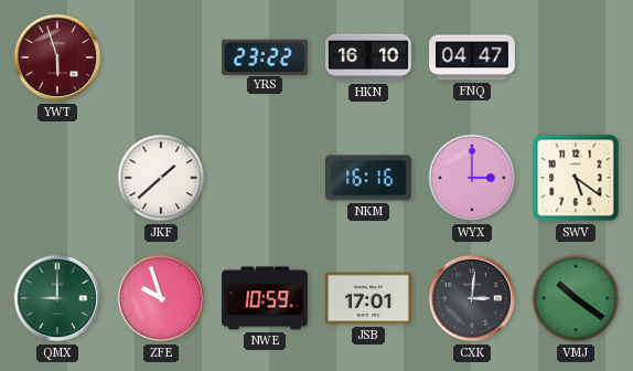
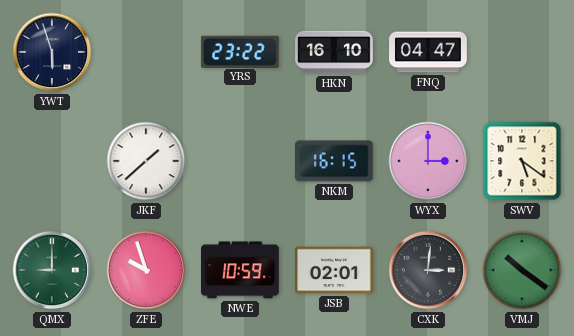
YWT dial: burgundy -> navy (52, 52)
NKM: 16:16 -> 16:15 (335, 161)
JSB: 17:01 -> 02:01 (335, 270)
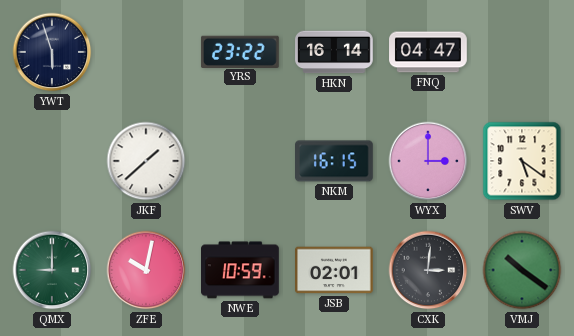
HKN: 16:10 -> 16:14 (334, 52)
ZFE: 9:57 -> 10:02 (146, 270)
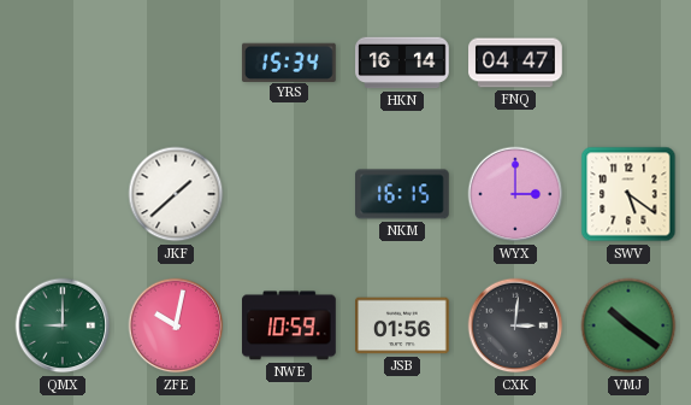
YWT: 5:57 -> none (52, 52)
YRS: 23:22 -> 15:34 (289, 61)
JSB: 02:01 -> 01:56 (403, 325)
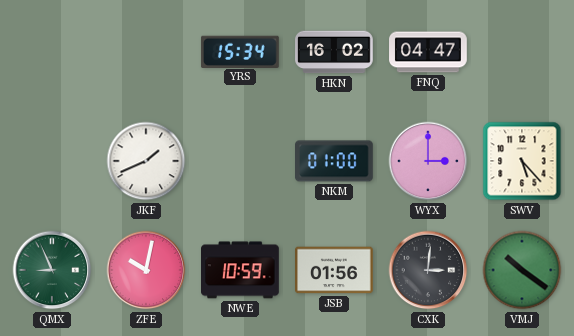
HKN: 16:14 -> 16:02 (334, 52)
JKF: 1:38 -> 1:41 (146, 161)
NKM: 16:15 -> 01:00 (335, 161)
SWV: 5:21 -> 5:23 (522, 161)
QMX: 9:00 -> 8:56 (52, 270)
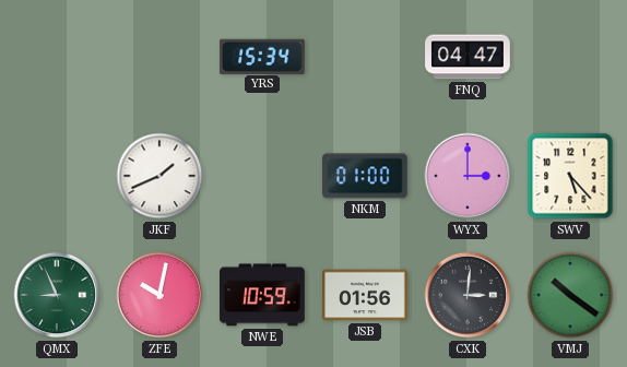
HKN: 16:02 -> none (334, 52)
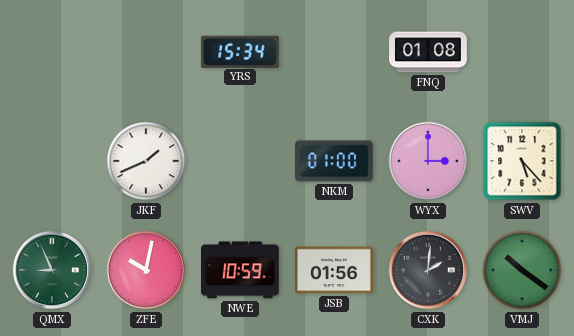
FNQ: 04:47 -> 01:08 (428, 52)
CXK: 3:01 -> 2:01 (428, 270)
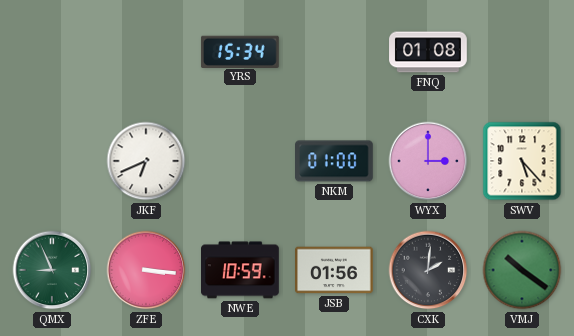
JKF: 1:41 -> 6:41 (146, 161)
ZFE: 10:02 -> 3:16 (146, 270)
